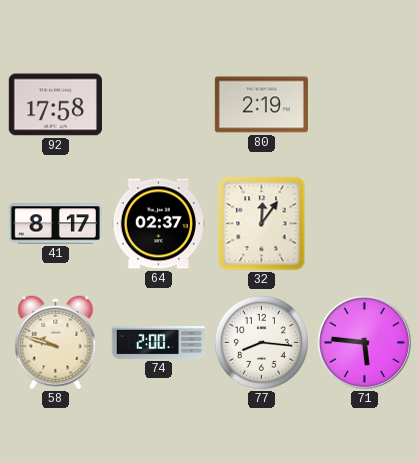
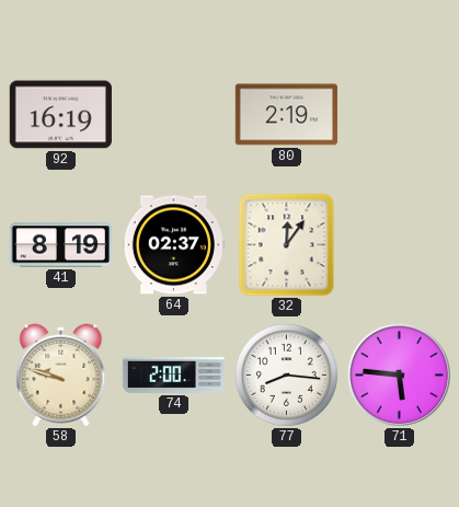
92: 17:58 -> 16:19 (60, 115)
41: 8:17 -> 8:19 (60, 245)
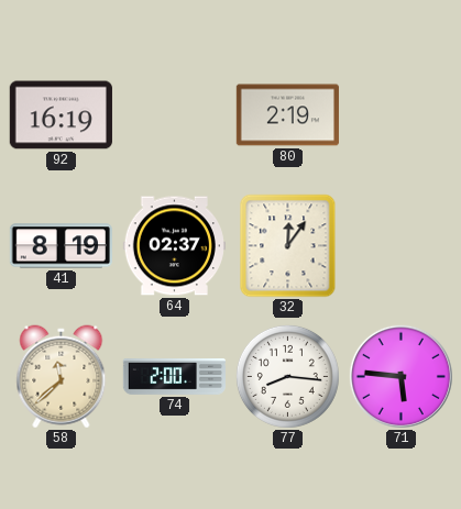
58: 9:48 -> 11:38 (62, 377)
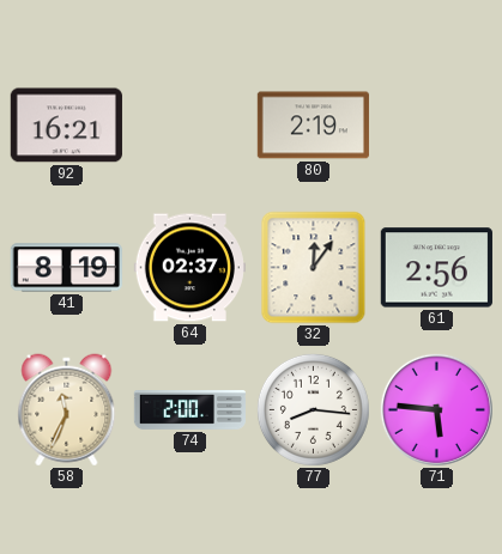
92: 16:19 -> 16:21 (66, 126)
61: none -> 2:56 (436, 268)
58: 11:38 -> 11:34 (67, 410)
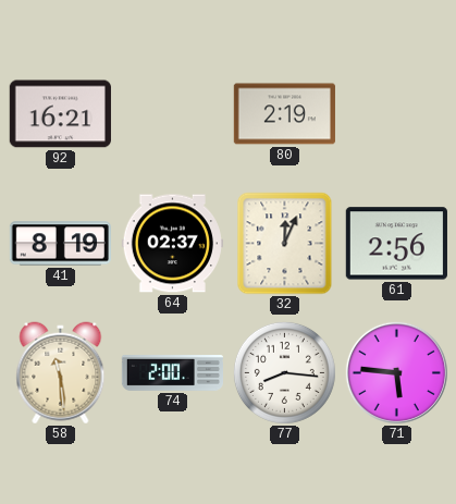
32: 12:06 -> 12:04 (285, 244)
58: 11:34 -> 11:29 (61, 373)
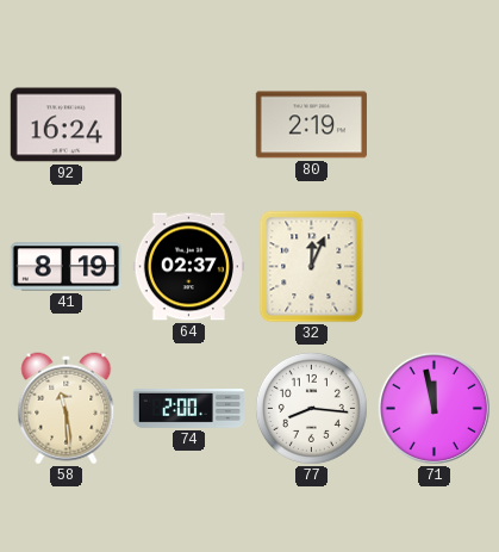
92: 16:21 -> 16:24 (66, 125)
61: 2:56 -> none (396, 244)
71: 5:46 -> 11:58 (433, 408)
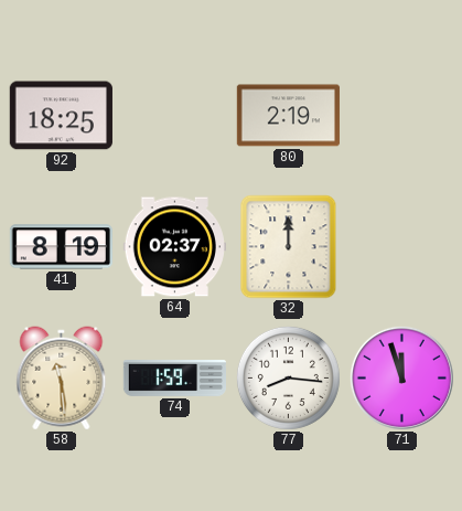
92: 16:24 -> 18:25 (61, 116)
32: 12:04 -> 12:00 (289, 247)
74: 2:00 -> 1:59 (174, 379)
71: 11:58 -> 11:57 (401, 377)
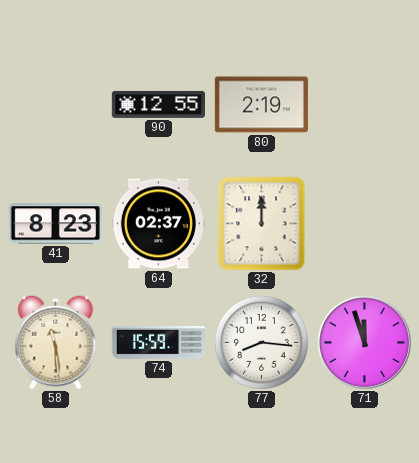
92: 18:25 -> none (61, 116)
90: none -> 12:55 (158, 104)
41: 8:19 -> 8:23 (55, 224)
74: 1:59 -> 15:59 (158, 343)
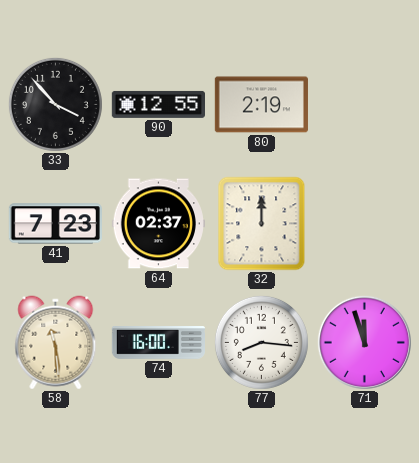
33: none -> 3:53 (55, 104)
41: 8:23 -> 7:23 (55, 224)
74: 15:59 -> 16:00 (158, 343)
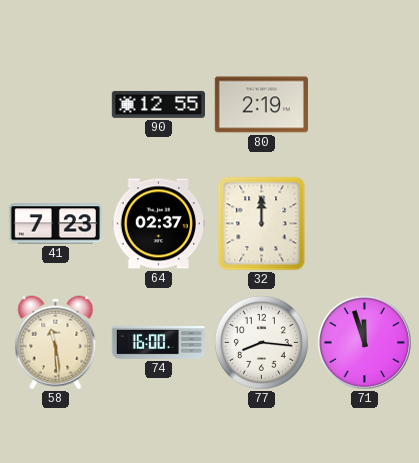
33: 3:53 -> none (55, 104)
